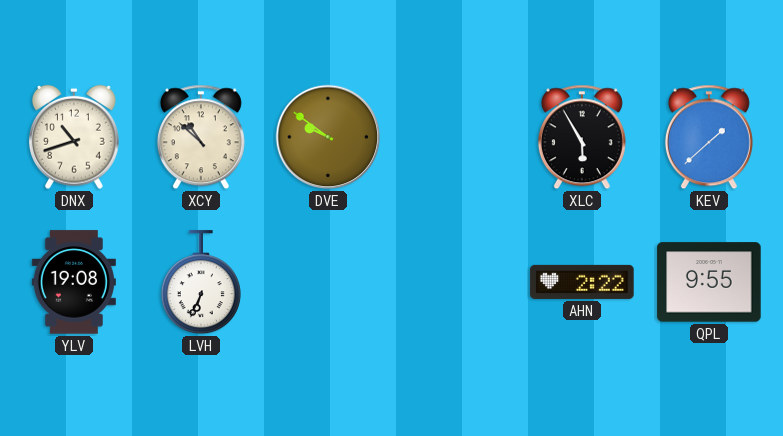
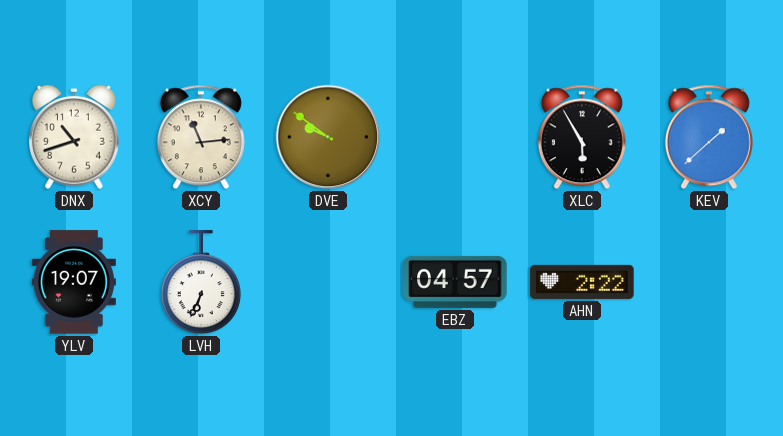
XCY: 10:52 -> 11:14 (201, 137)
YLV: 19:08 -> 19:07 (74, 282)
EBZ: none -> 04:57 (455, 282)
QPL: 9:55 -> none (709, 282)
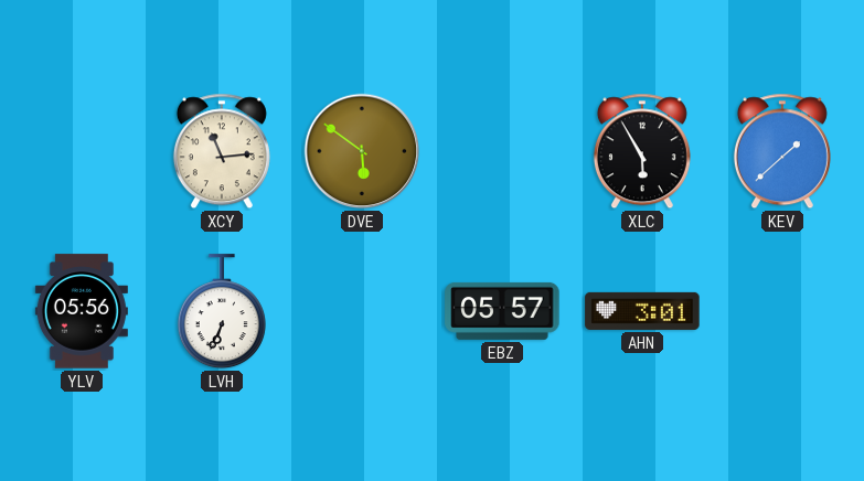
DNX: 10:42 -> none (75, 137)
DVE: 9:51 -> 5:51 (362, 151)
YLV: 19:07 -> 05:56 (82, 311)
EBZ: 04:57 -> 05:57 (502, 311)
AHN: 2:22 -> 3:01 (642, 311)
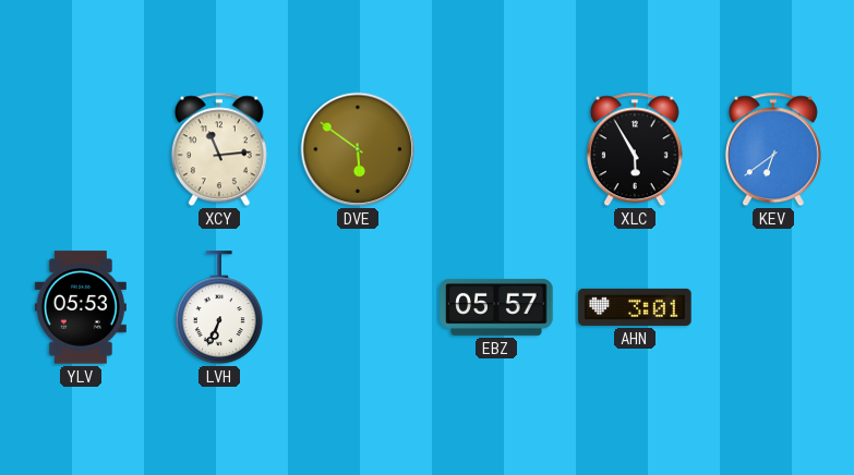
KEV: 1:38 -> 6:39 (773, 149)
YLV: 05:56 -> 05:53 (81, 307)
